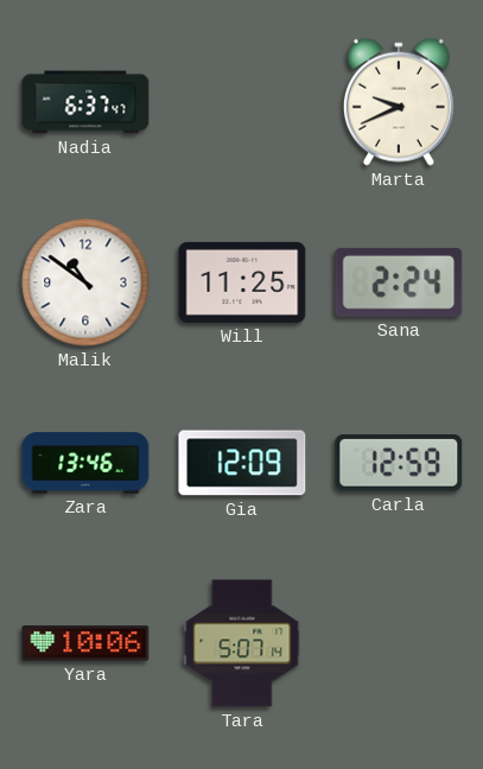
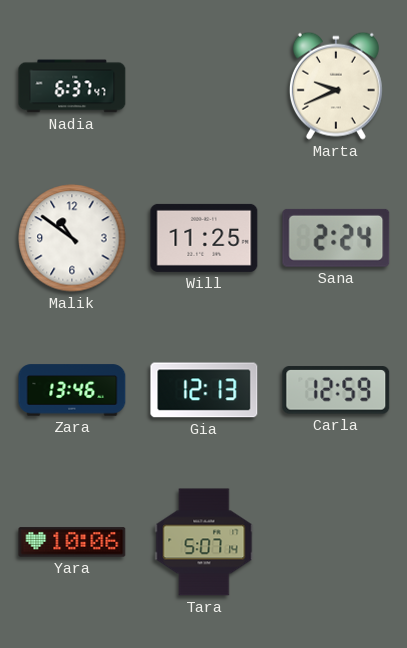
Gia: 12:09 -> 12:13 (204, 390)
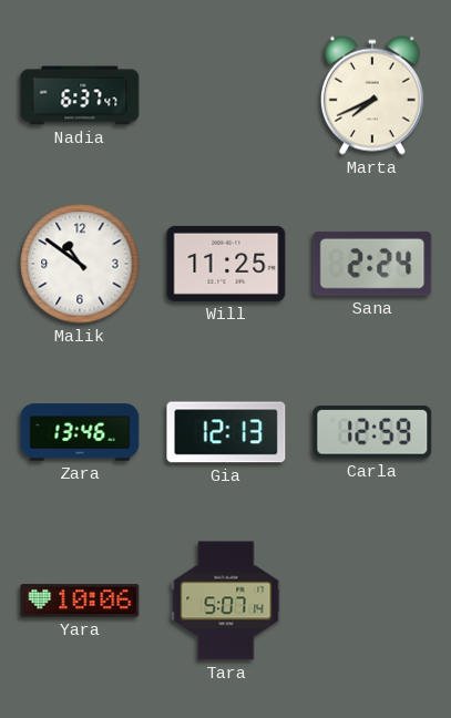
Marta: 9:41 -> 7:41 (372, 95)
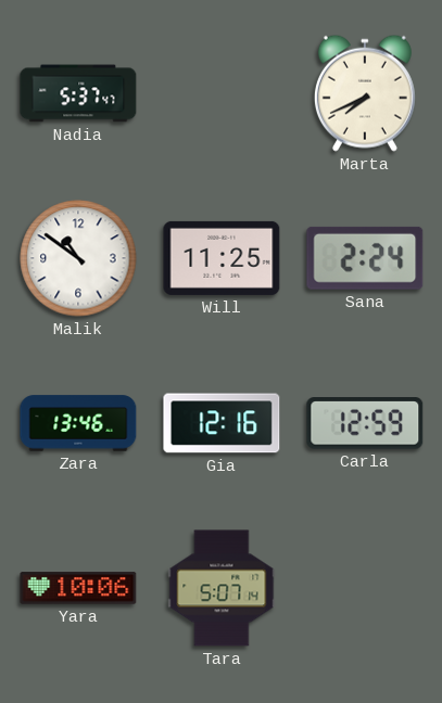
Nadia: 6:37 -> 5:37 (78, 93)
Gia: 12:13 -> 12:16 (222, 423)
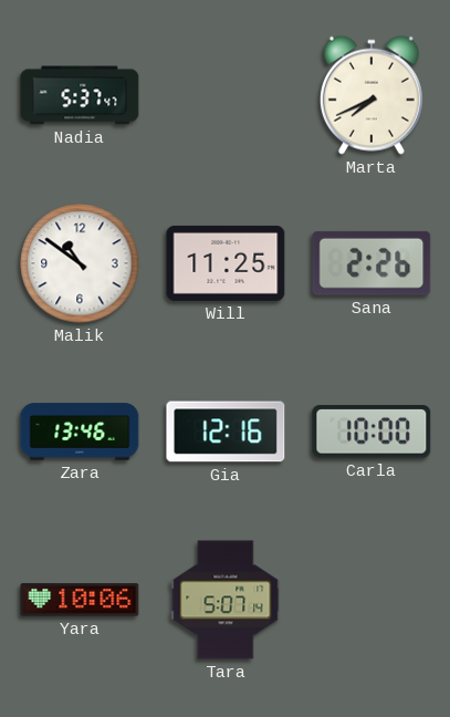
Sana: 2:24 -> 2:26 (371, 263)
Carla: 12:59 -> 10:00 (371, 432)
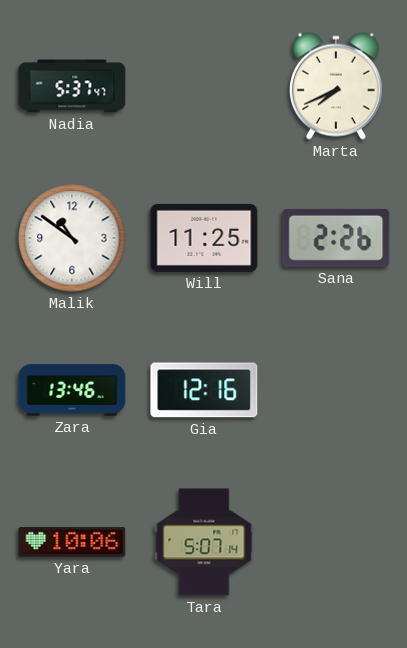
Carla: 10:00 -> none (371, 432)
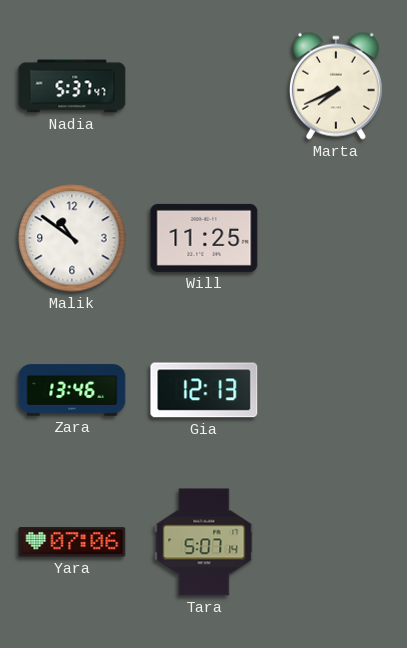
Sana: 2:26 -> none (336, 238)
Gia: 12:16 -> 12:13 (204, 390)
Yara: 10:06 -> 07:06 (72, 542)
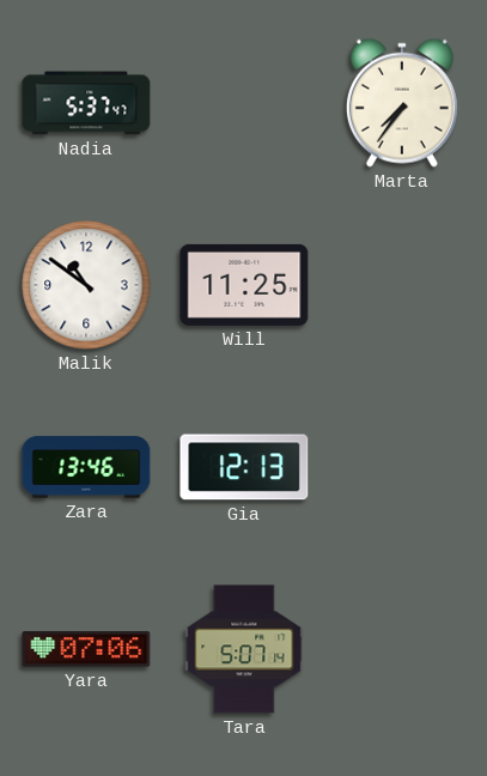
Marta: 7:41 -> 7:36 (402, 103)
